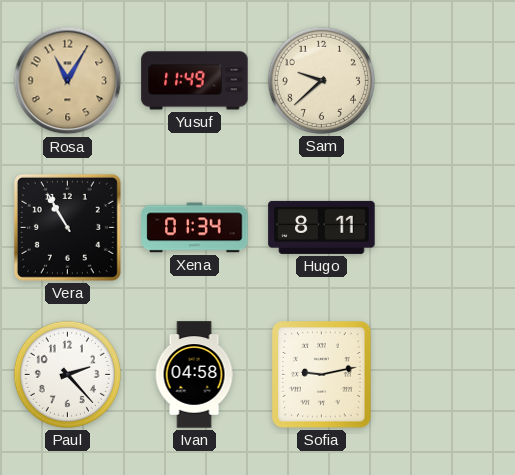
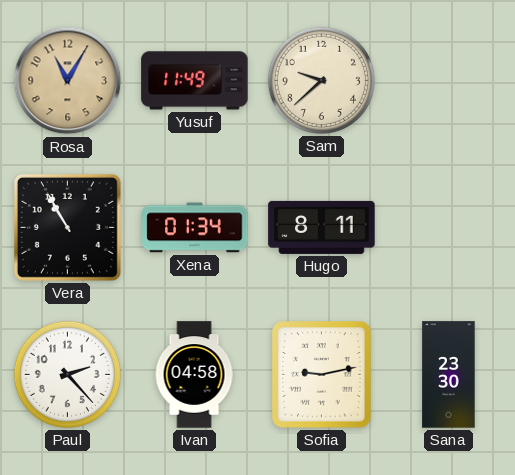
Sana: none -> 23:30 (449, 375)
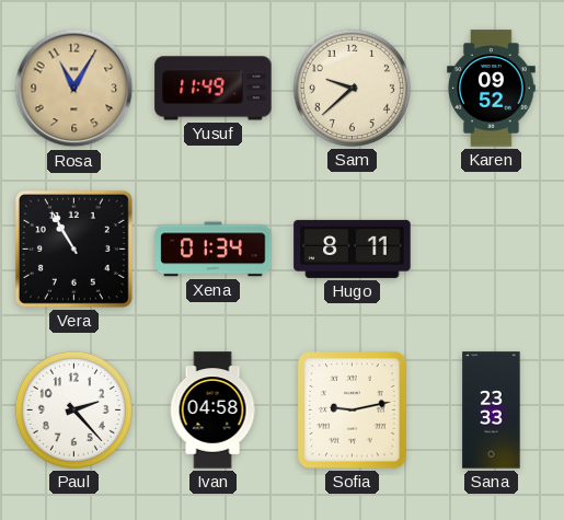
Karen: none -> 09:52 (492, 89)
Sana: 23:30 -> 23:33 (492, 411)
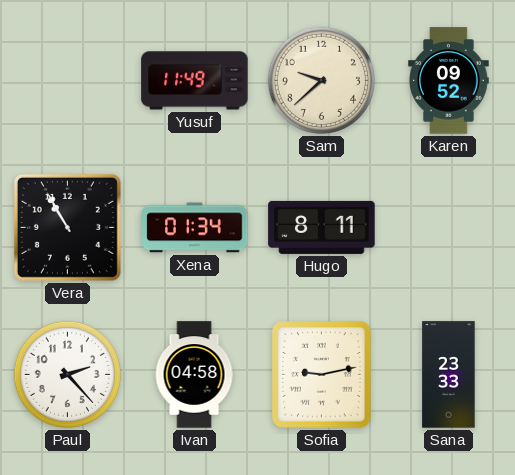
Rosa: 11:05 -> none (74, 89)
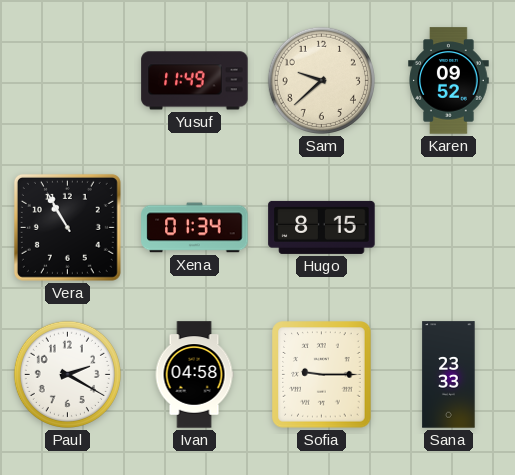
Hugo: 8:11 -> 8:15 (322, 227)
Paul: 2:23 -> 2:20 (67, 374)
Sofia: 9:13 -> 9:15 (322, 375)
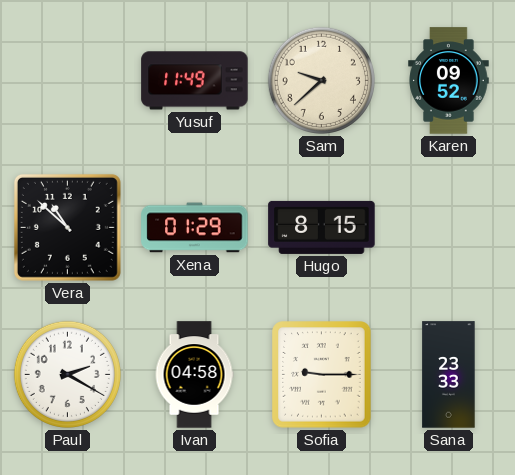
Vera: 10:55 -> 10:52 (67, 227)
Xena: 01:34 -> 01:29 (195, 228)
